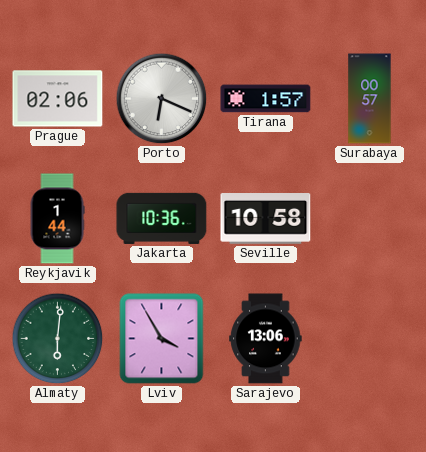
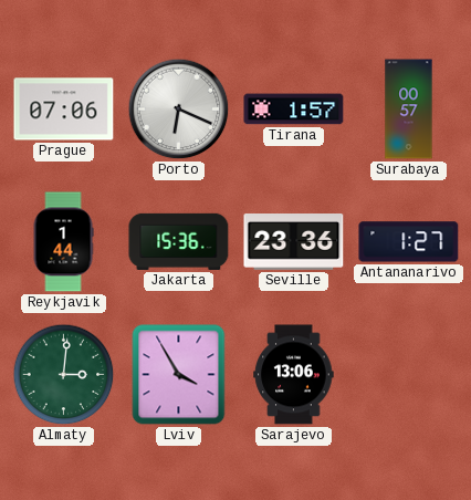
Prague: 02:06 -> 07:06 (64, 110)
Jakarta: 10:36 -> 15:36 (179, 241)
Seville: 10:58 -> 23:36 (294, 242)
Antananarivo: none -> 1:27 (409, 242)
Almaty: 6:01 -> 3:01 (64, 375)
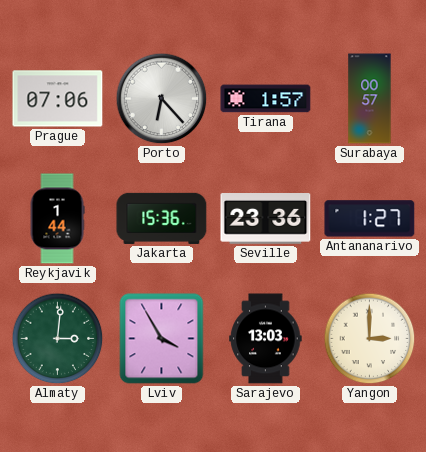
Porto: 6:19 -> 6:23 (162, 99)
Sarajevo: 13:06 -> 13:03 (266, 339)
Yangon: none -> 3:00 (370, 339)
